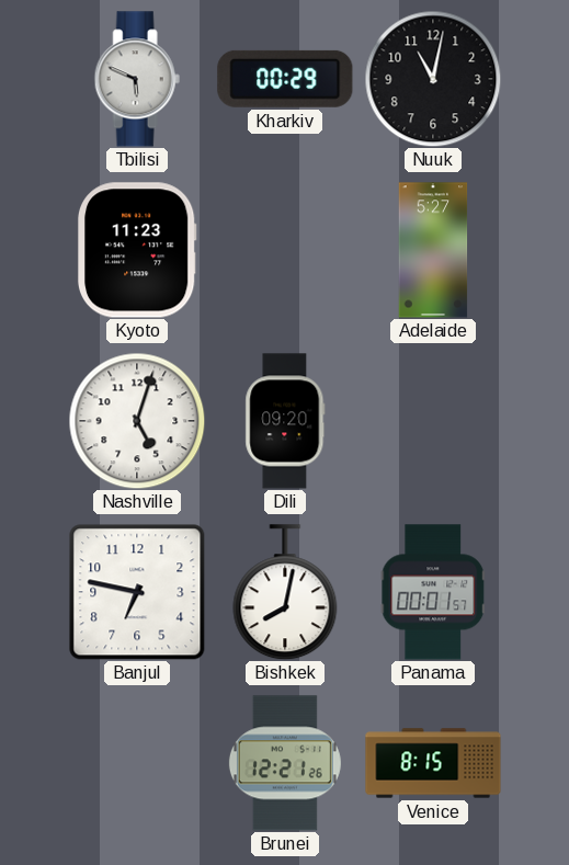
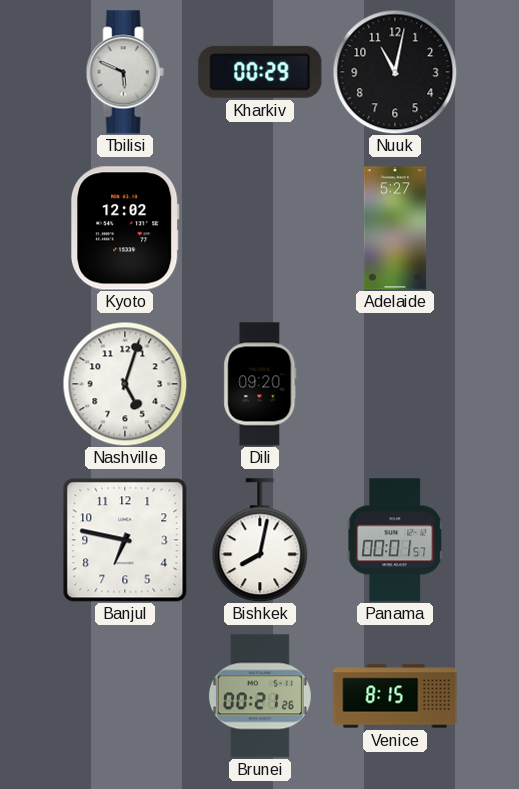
Kyoto: 11:23 -> 12:02 (125, 228)
Brunei: 12:21 -> 00:21 (260, 696)
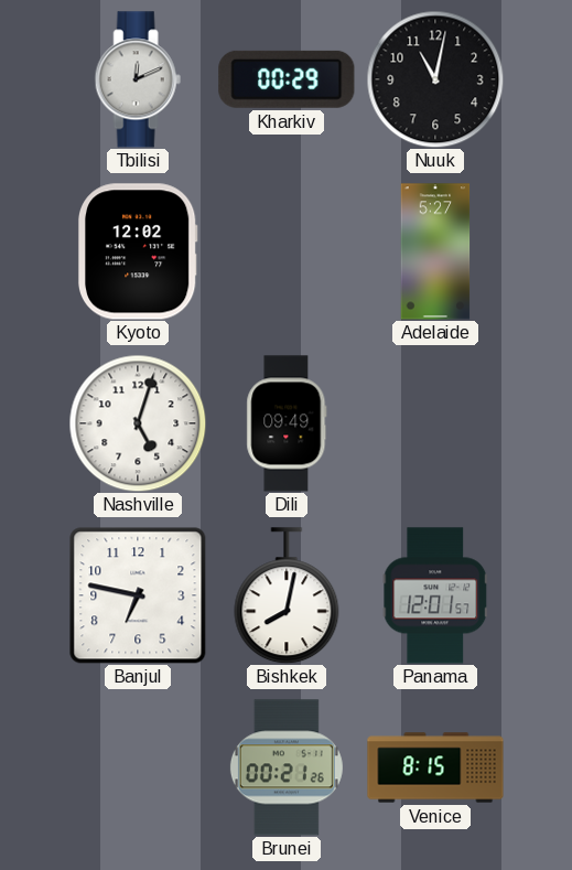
Tbilisi: 5:49 -> 12:11 (138, 79)
Dili: 09:20 -> 09:49 (287, 423)
Panama: 00:01 -> 12:01 (435, 595)
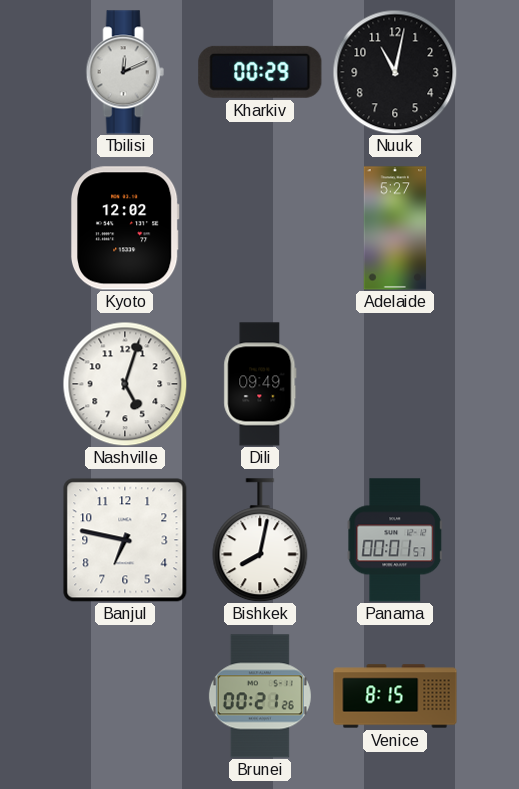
Panama: 12:01 -> 00:01 (395, 540)
